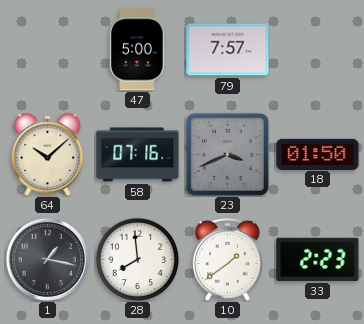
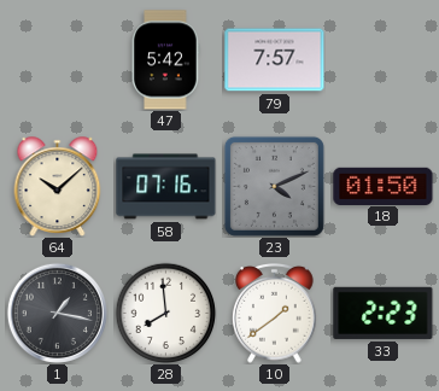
47: 5:00 -> 5:42 (165, 60)
23: 3:41 -> 4:11 (274, 186)
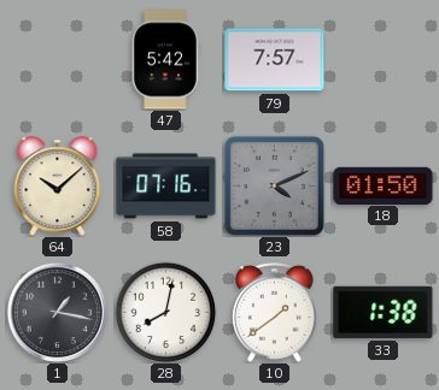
28: 7:59 -> 8:02 (165, 312)
33: 2:23 -> 1:38 (384, 312)
